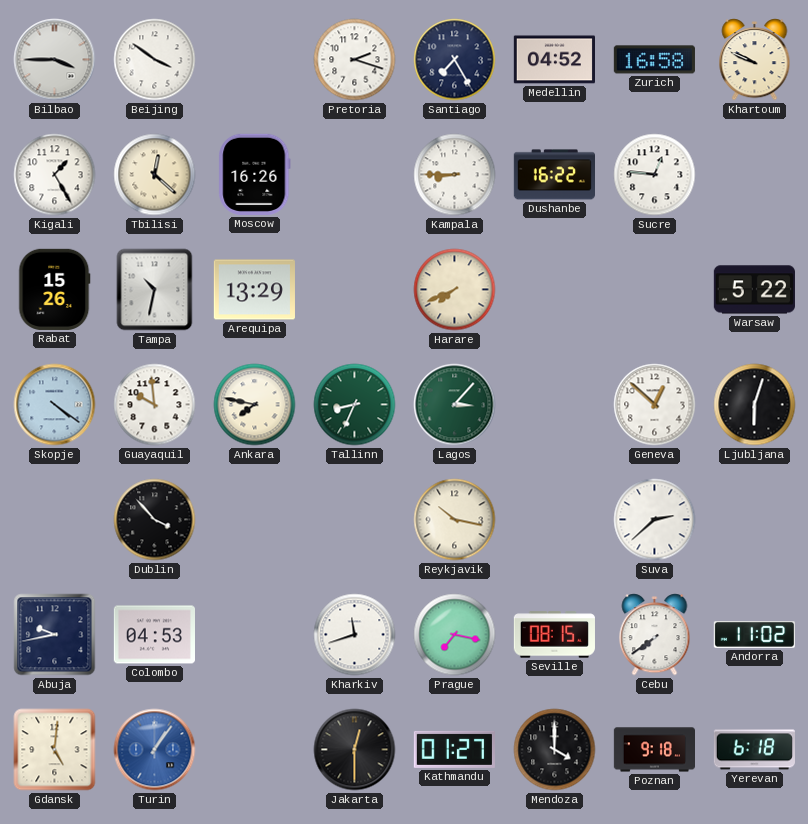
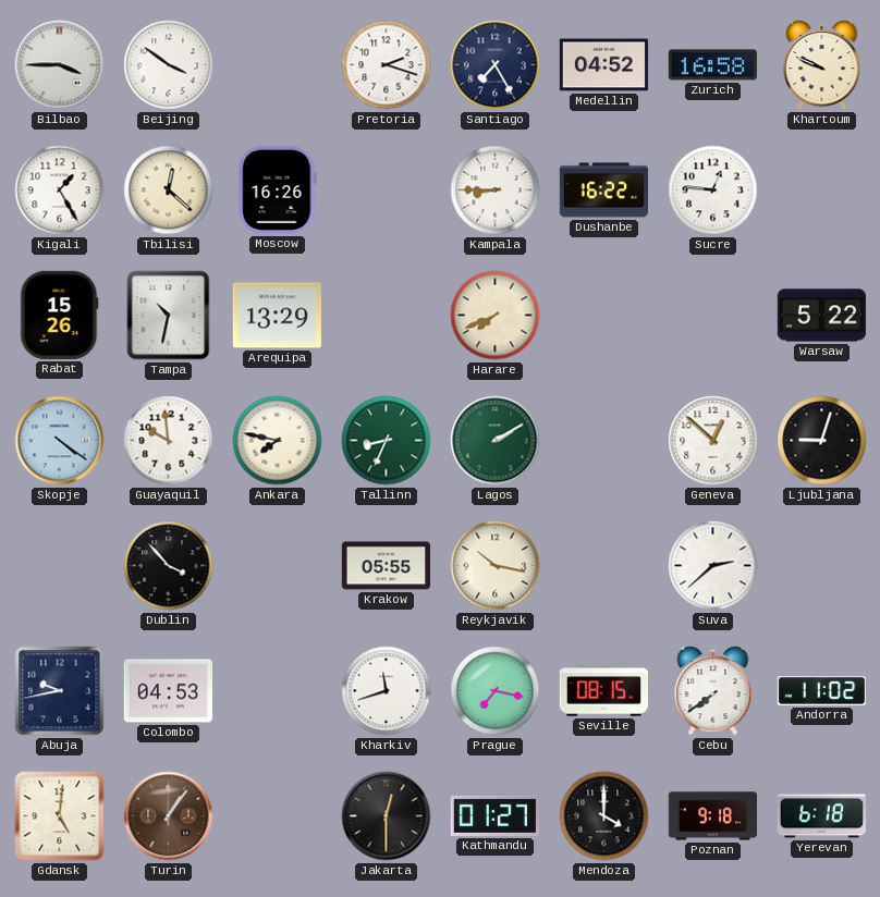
Lagos: 3:07 -> 2:10 (496, 441)
Ljubljana: 6:03 -> 9:03 (822, 441)
Krakow: none -> 05:55 (386, 566)
Turin dial: blue -> brown (169, 816)
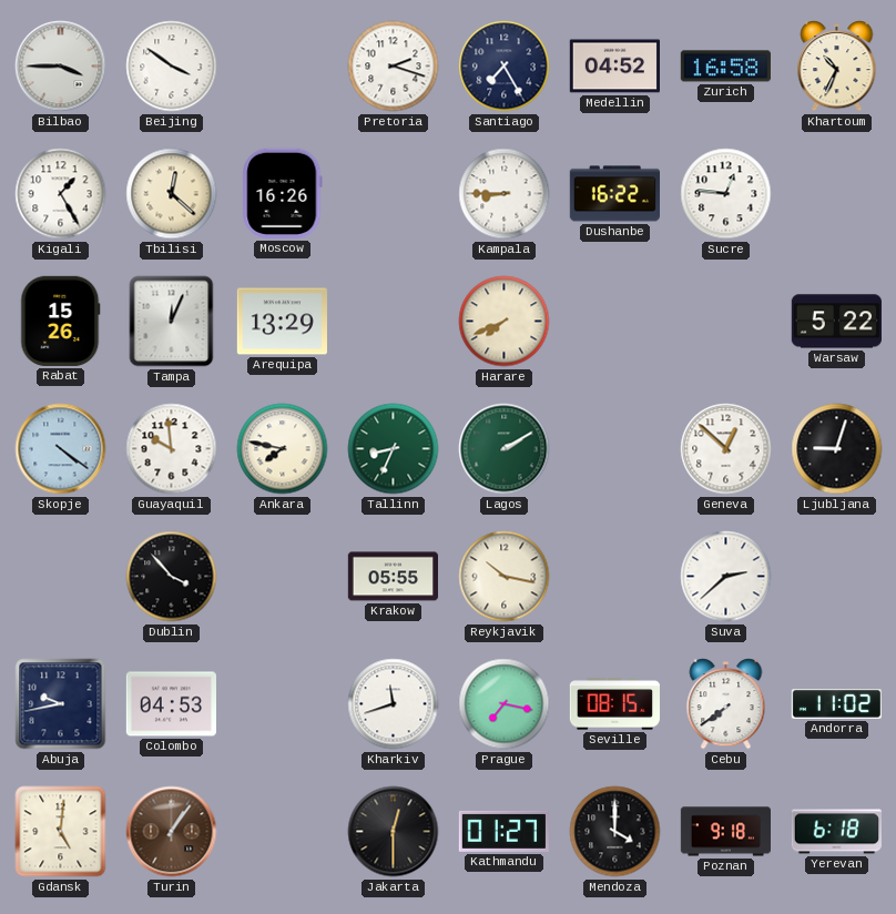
Khartoum: 9:49 -> 10:34 (837, 67)
Tampa: 10:32 -> 12:04 (172, 322)
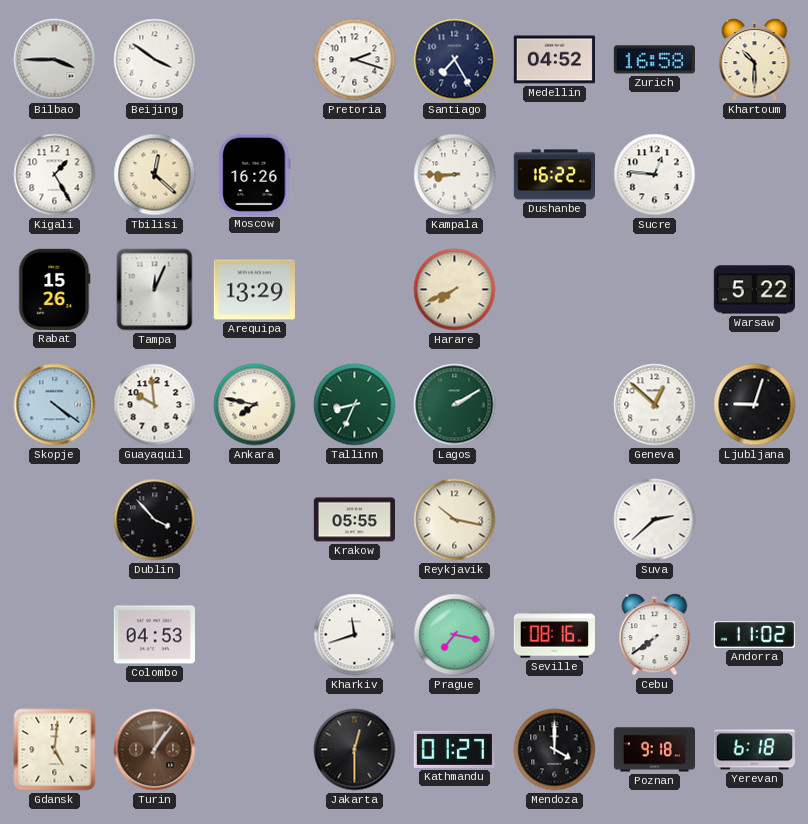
Khartoum: 10:34 -> 10:30 (755, 60)
Abuja: 9:43 -> none (61, 704)
Seville: 08:15 -> 08:16 (554, 635)
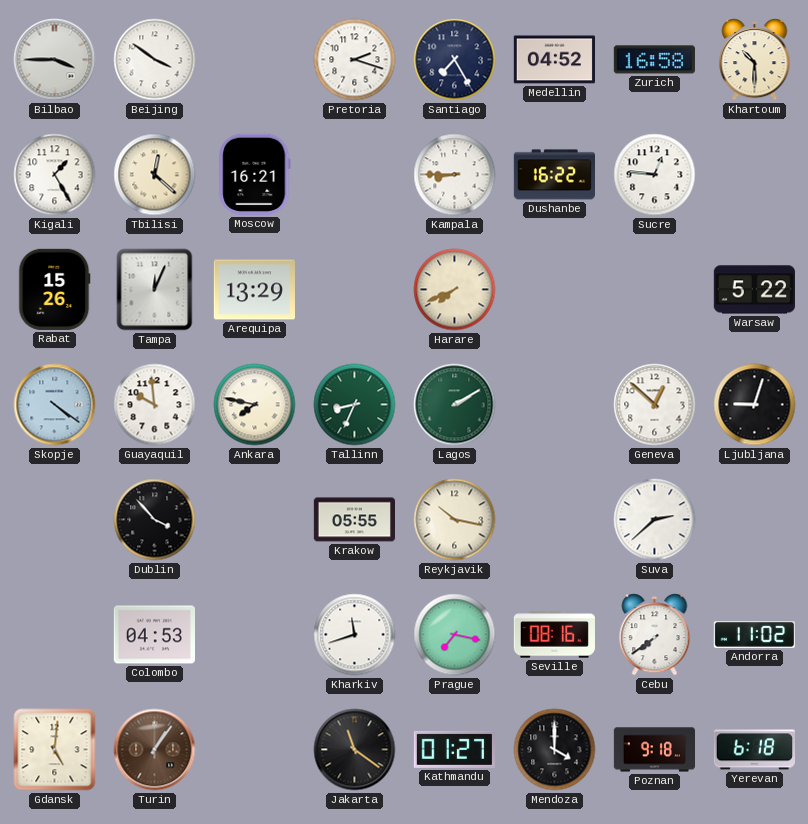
Moscow: 16:26 -> 16:21 (255, 174)
Jakarta: 12:30 -> 11:21 (355, 750)
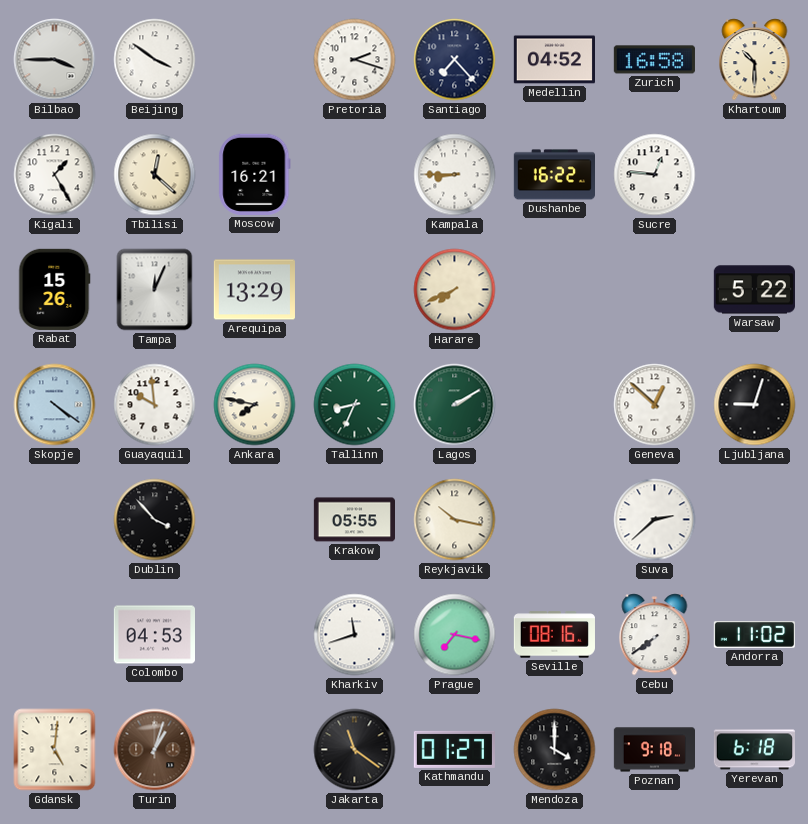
Santiago: 7:25 -> 7:23 (455, 60)
Turin: 1:06 -> 1:03 (155, 750)
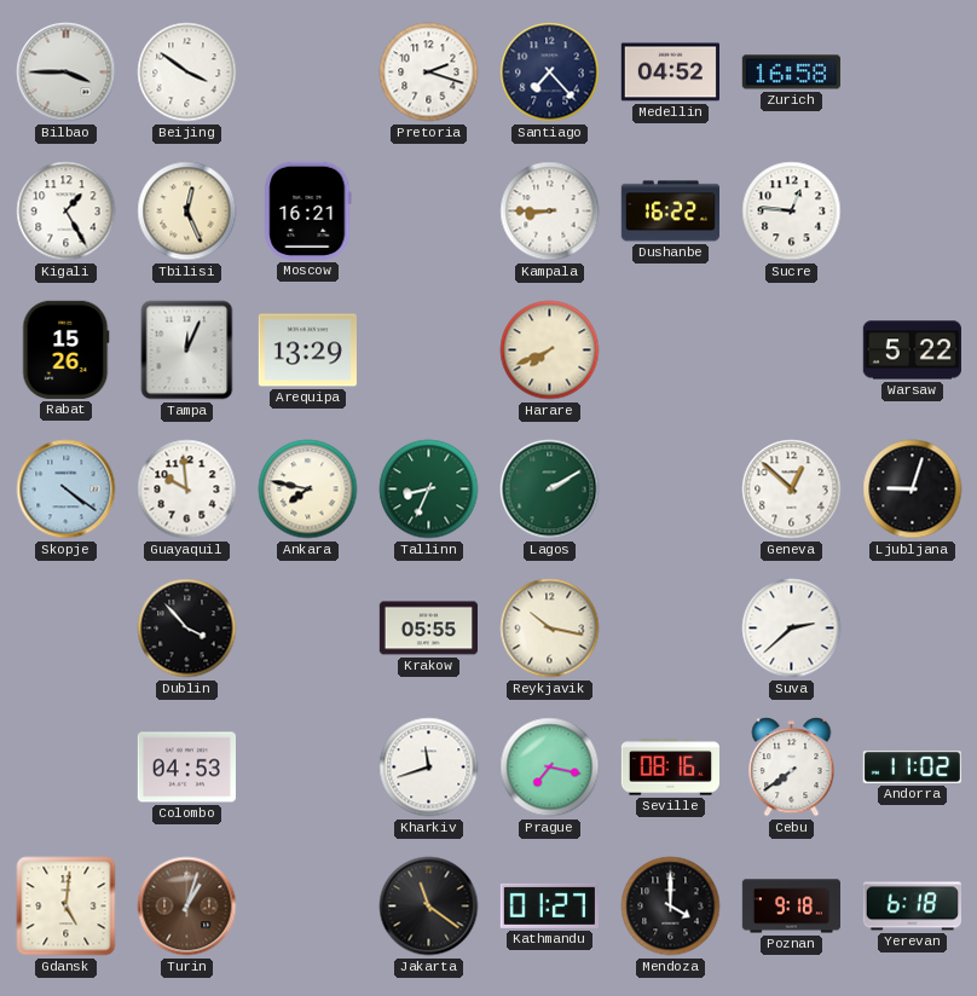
Khartoum: 10:30 -> none (755, 60)
Tbilisi: 12:22 -> 12:26 (187, 212)
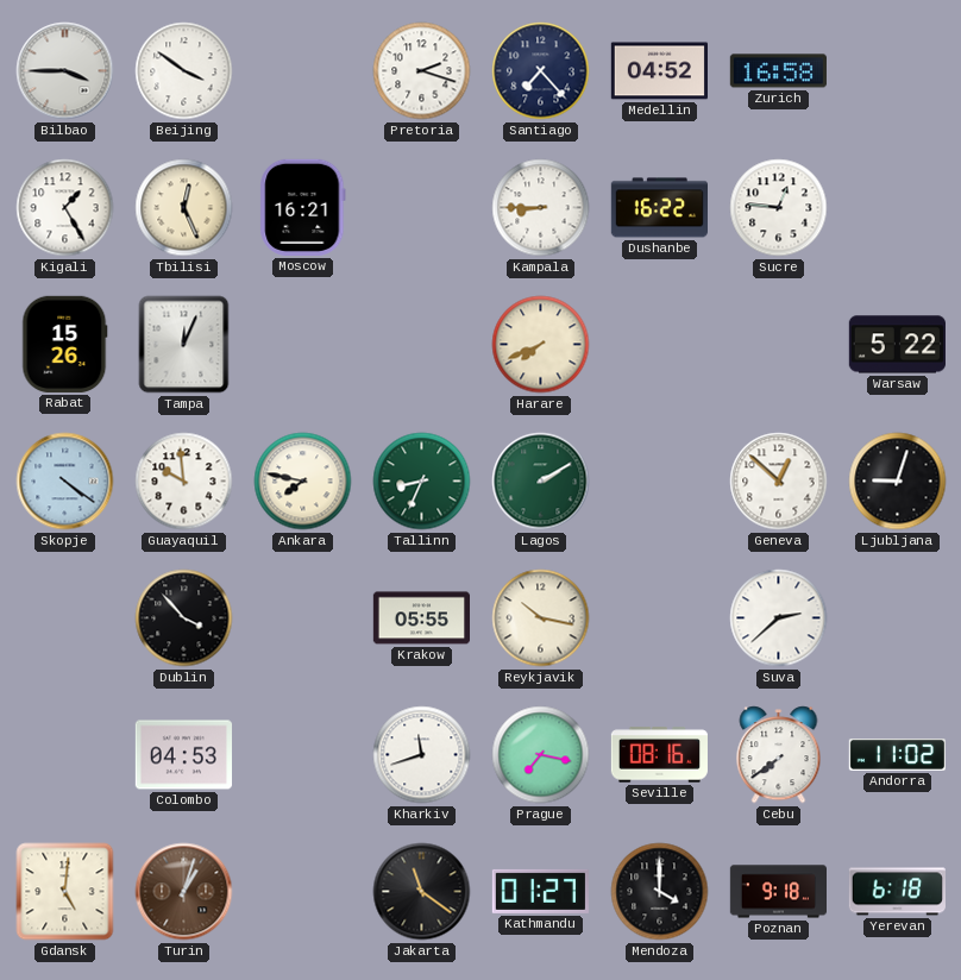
Arequipa: 13:29 -> none (307, 351)
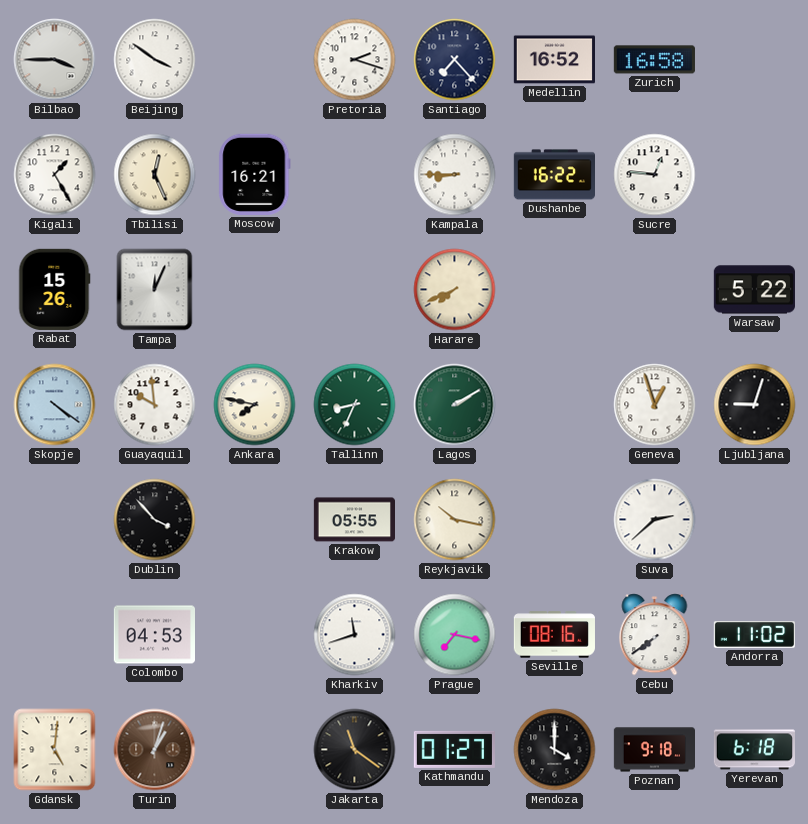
Medellin: 04:52 -> 16:52 (554, 60)
Geneva: 12:52 -> 12:57 (655, 405)
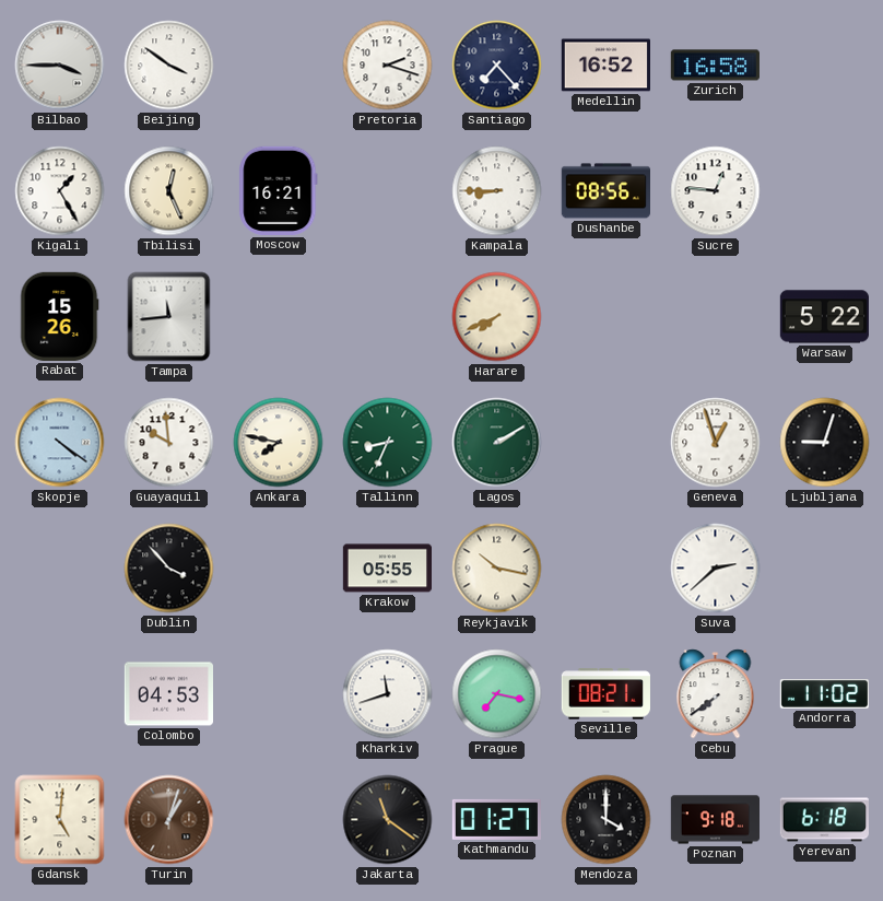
Dushanbe: 16:22 -> 08:56 (605, 191)
Tampa: 12:04 -> 11:44 (169, 317)
Seville: 08:16 -> 08:21 (605, 694)
